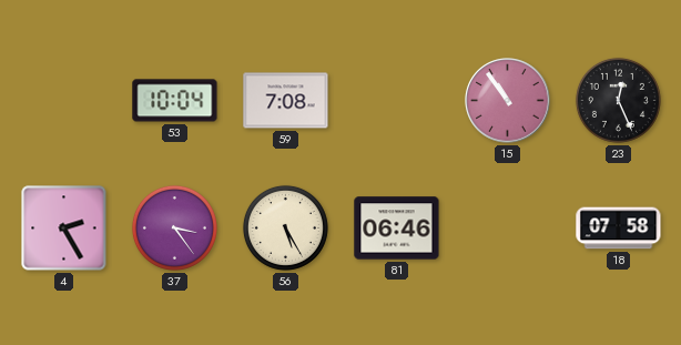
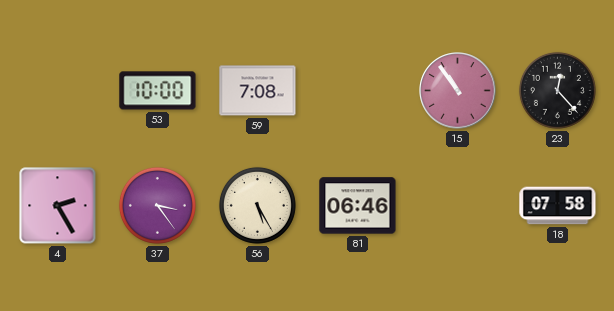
53: 10:04 -> 10:00 (158, 91)
23: 12:26 -> 12:23 (557, 90)
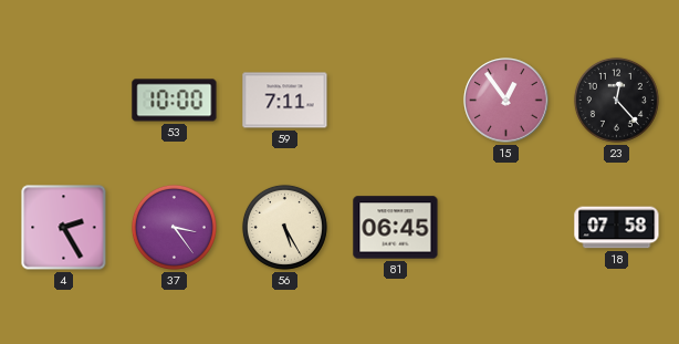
59: 7:08 -> 7:11 (285, 101)
15: 10:54 -> 12:54 (506, 101)
81: 06:46 -> 06:45 (396, 228)
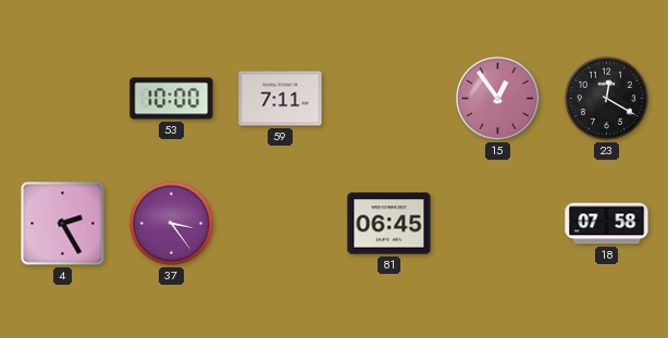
23: 12:23 -> 12:20 (606, 98)
56: 5:25 -> none (284, 227)
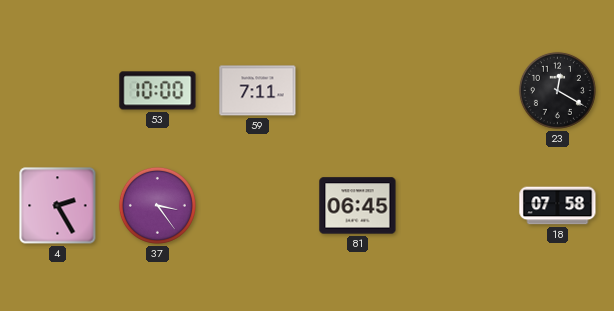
15: 12:54 -> none (498, 99)
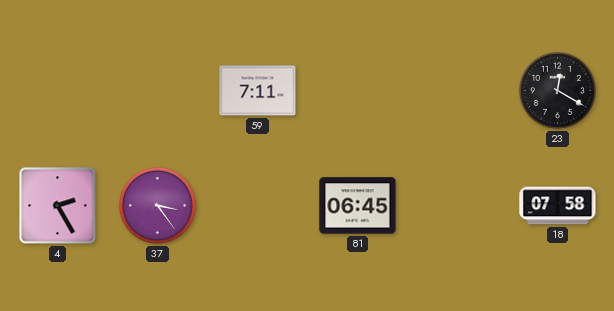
53: 10:00 -> none (158, 91)
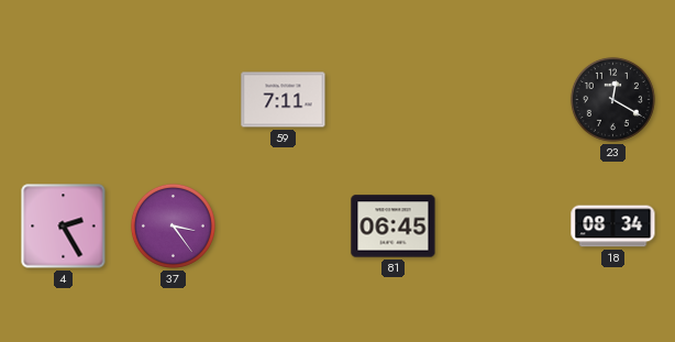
18: 07:58 -> 08:34 (613, 227)
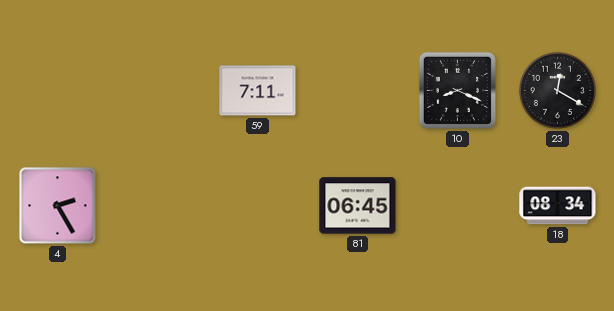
10: none -> 8:19 (457, 90)
37: 3:24 -> none (173, 225)
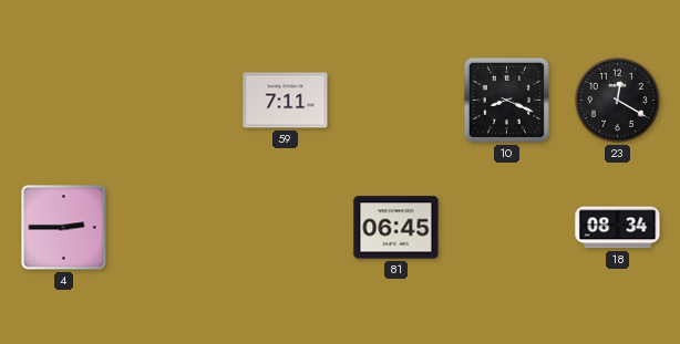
4: 2:25 -> 2:45 (64, 228)
